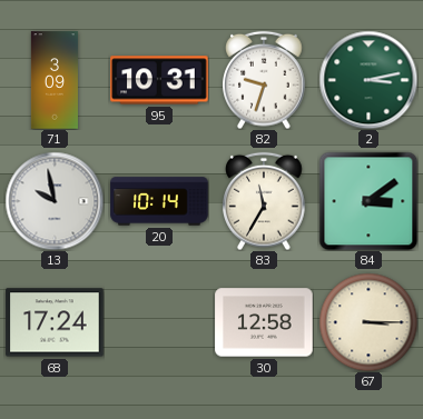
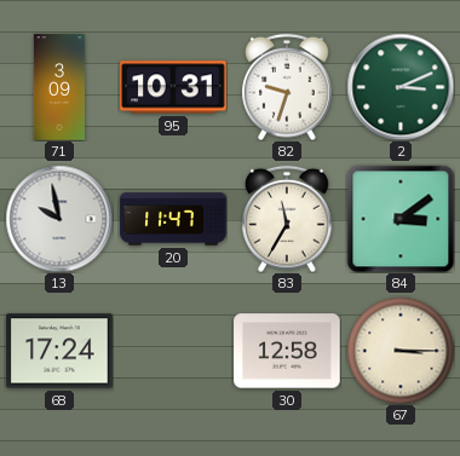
2: 3:13 -> 3:11 (401, 87)
20: 10:14 -> 11:47 (173, 219)
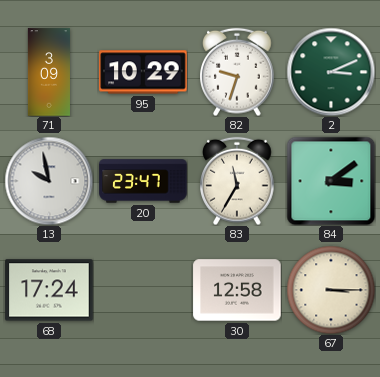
95: 10:31 -> 10:29 (143, 72)
20: 11:47 -> 23:47 (143, 181)
